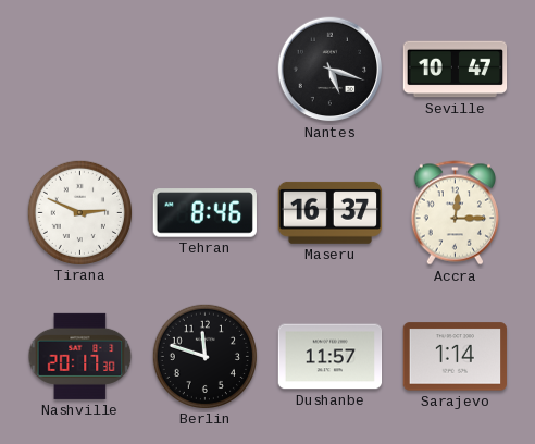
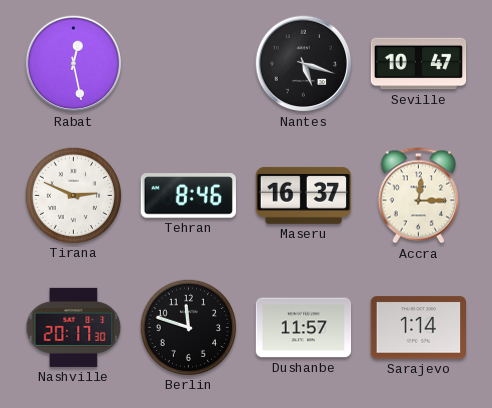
Rabat: none -> 12:28 (74, 64)
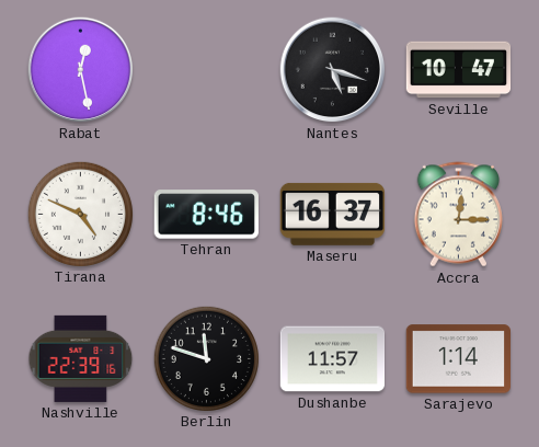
Tirana: 2:49 -> 4:49 (80, 214)
Nashville: 20:17 -> 22:39 (81, 358)
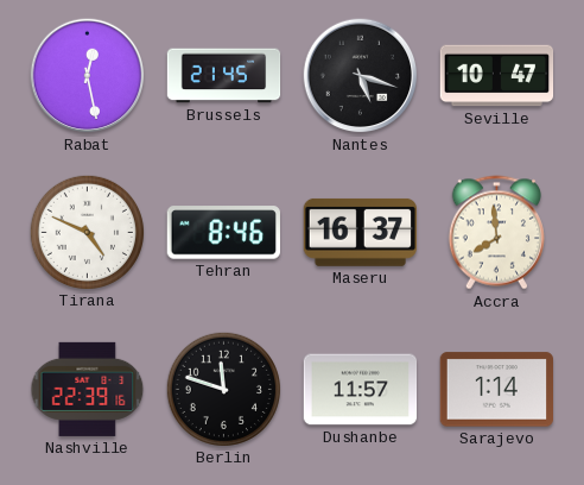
Brussels: none -> 21:45 (224, 76)
Accra: 12:15 -> 7:59 (496, 233)
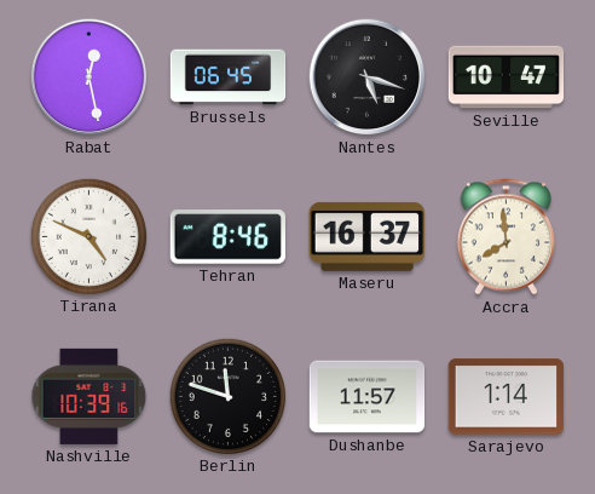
Brussels: 21:45 -> 06:45 (229, 77)
Nashville: 22:39 -> 10:39 (89, 396)
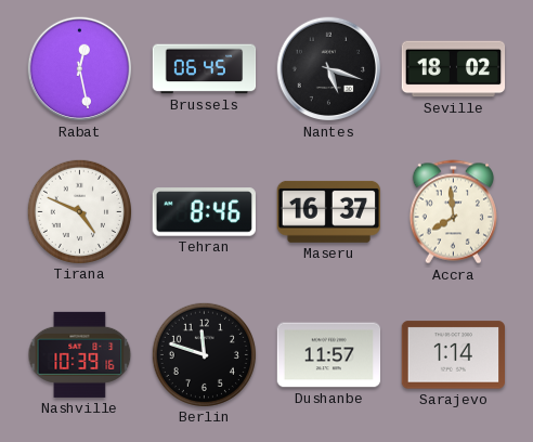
Seville: 10:47 -> 18:02 (454, 69)
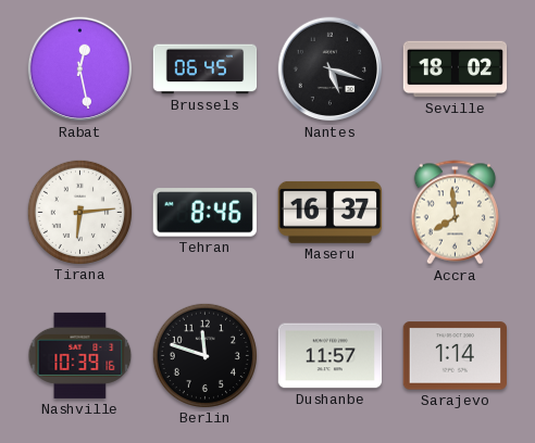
Tirana: 4:49 -> 6:14 (79, 212)
